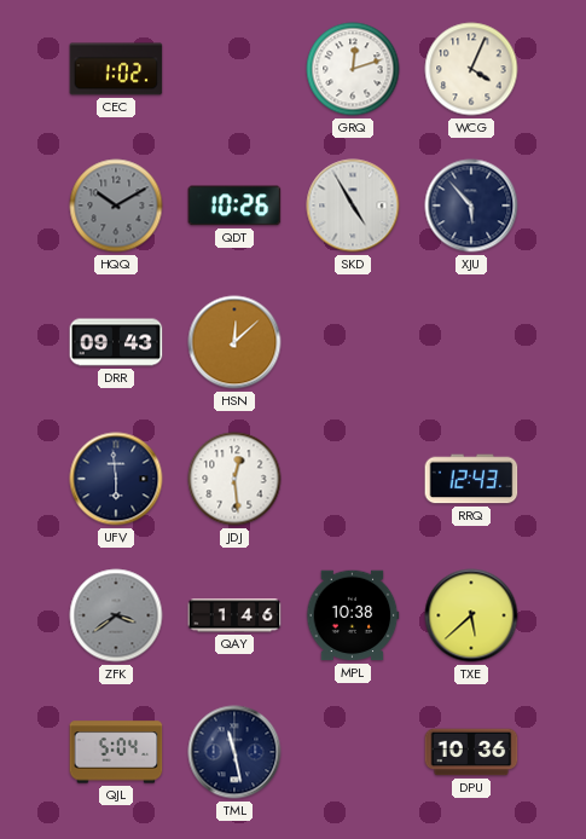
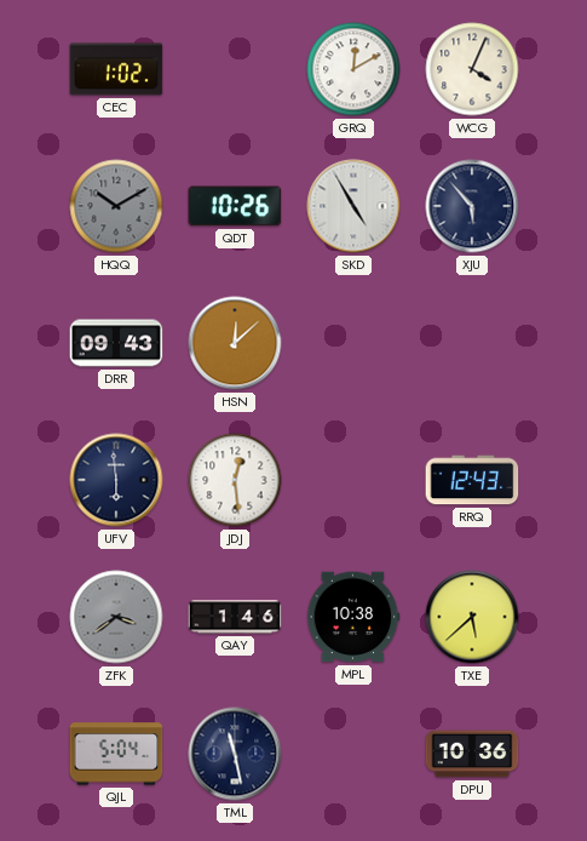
GRQ: 12:12 -> 12:10 (353, 69)
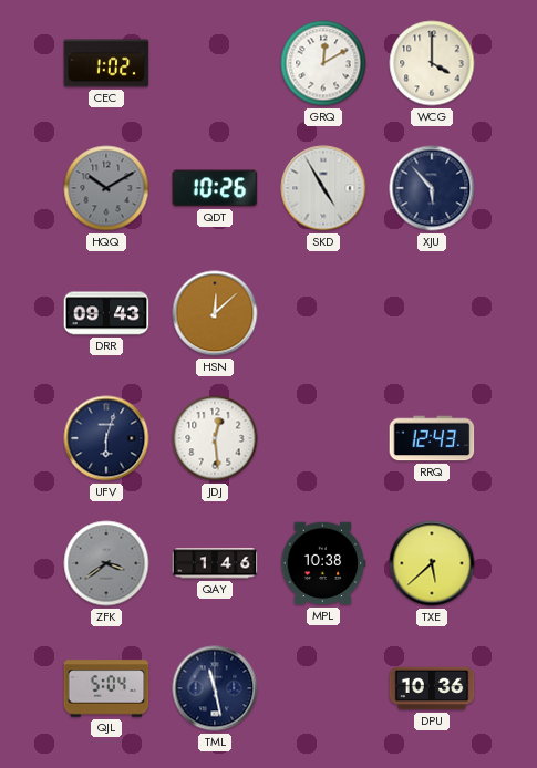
WCG: 4:04 -> 4:00 (432, 63)
UFV: 5:59 -> 6:03 (106, 438)
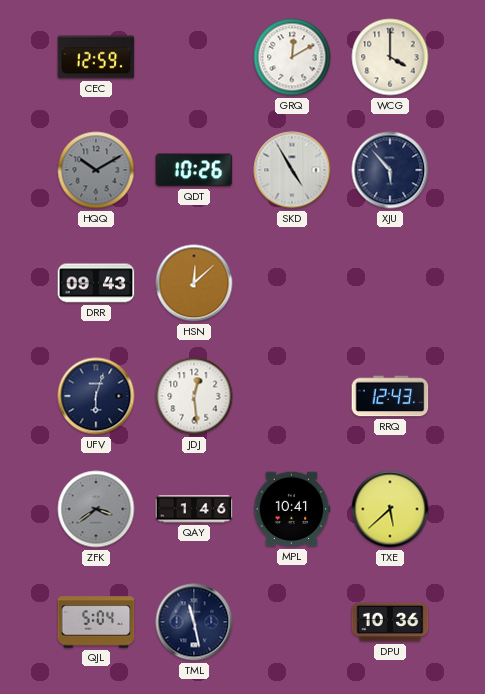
CEC: 1:02 -> 12:59 (96, 57)
MPL: 10:38 -> 10:41 (292, 509)
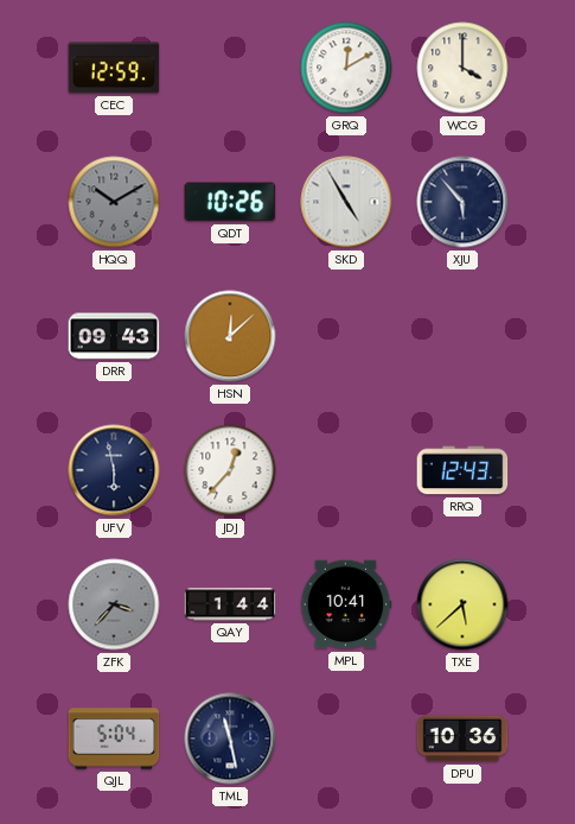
UFV: 6:03 -> 5:58 (114, 470)
JDJ: 12:29 -> 12:37 (230, 470)
ZFK: 3:39 -> 3:37 (114, 604)
QAY: 1:46 -> 1:44 (230, 604)
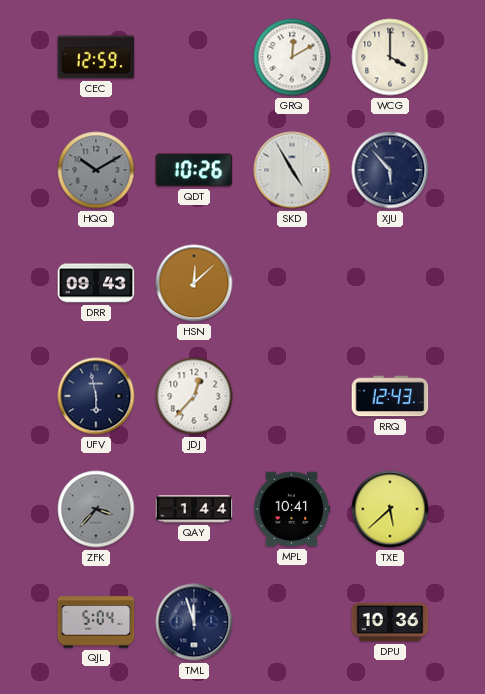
TML: 11:28 -> 11:57 (194, 622)
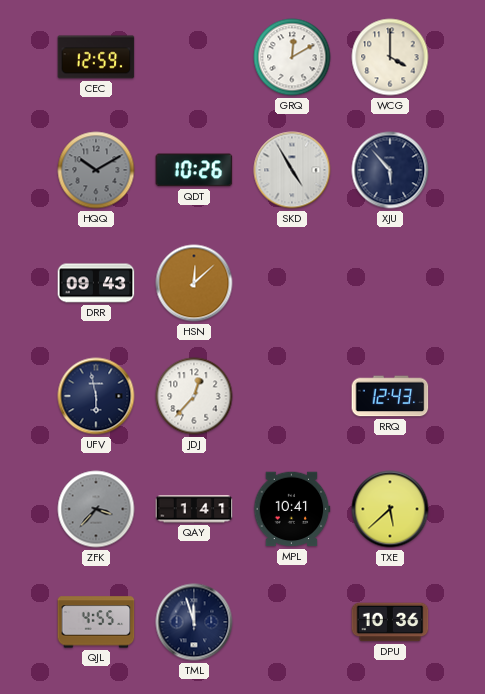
QAY: 1:44 -> 1:41 (194, 509)
QJL: 5:04 -> 4:55 (96, 622)
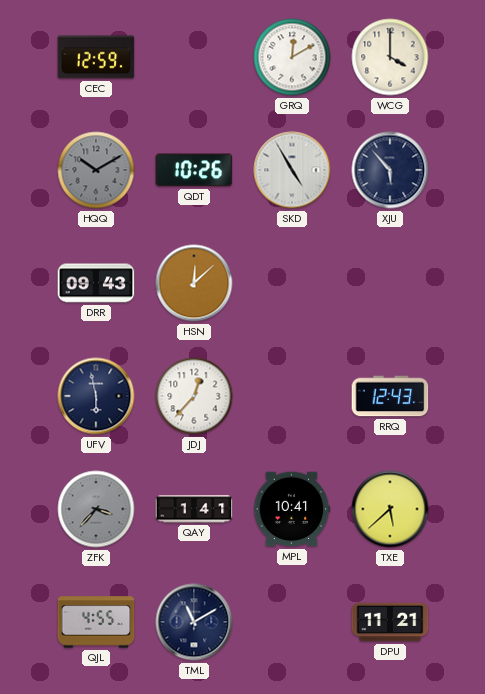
TML: 11:57 -> 11:10 (194, 622)
DPU: 10:36 -> 11:21 (390, 622)
